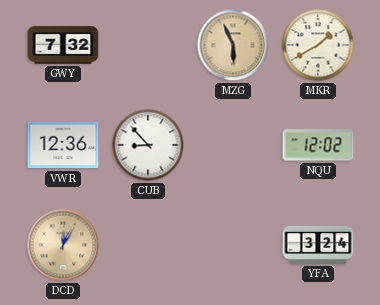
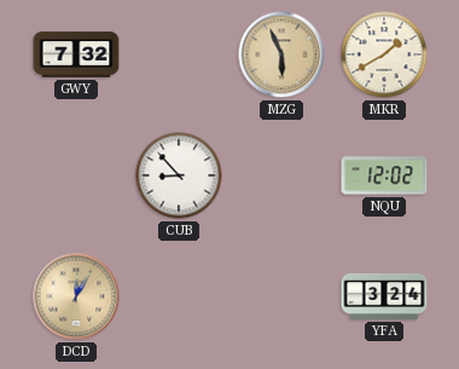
VWR: 12:36 -> none (63, 145)
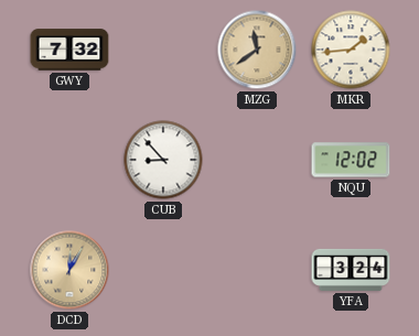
MZG: 5:56 -> 11:39 (257, 50)
MKR: 1:40 -> 1:44 (351, 50)
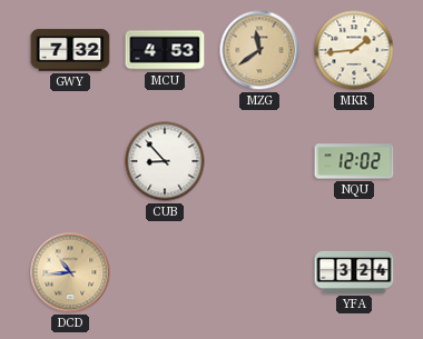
MCU: none -> 4:53 (165, 50)
DCD: 12:05 -> 10:44 (70, 272)
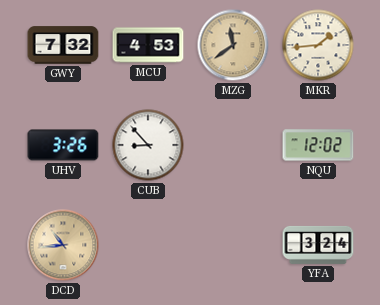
UHV: none -> 3:26 (63, 145)
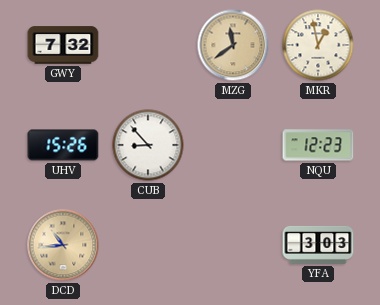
MCU: 4:53 -> none (148, 45)
MKR: 1:44 -> 12:58 (318, 45)
UHV: 3:26 -> 15:26 (63, 145)
NQU: 12:02 -> 12:23 (318, 145)
YFA: 3:24 -> 3:03 (318, 245)
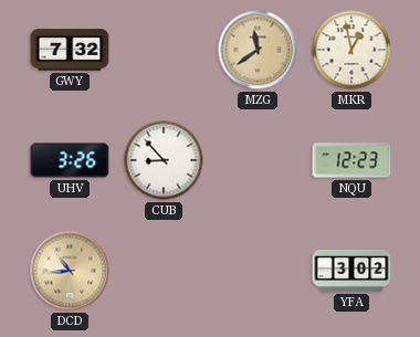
UHV: 15:26 -> 3:26 (70, 160)
YFA: 3:03 -> 3:02 (351, 271)
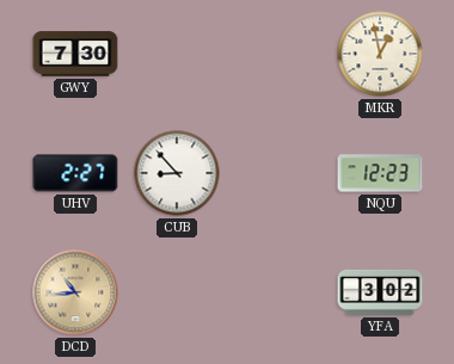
GWY: 7:32 -> 7:30 (75, 54)
MZG: 11:39 -> none (258, 50)
UHV: 3:26 -> 2:27 (75, 173)
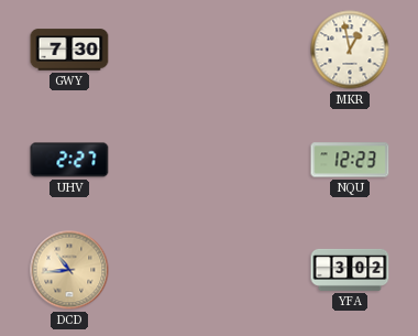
CUB: 8:53 -> none (177, 173)
